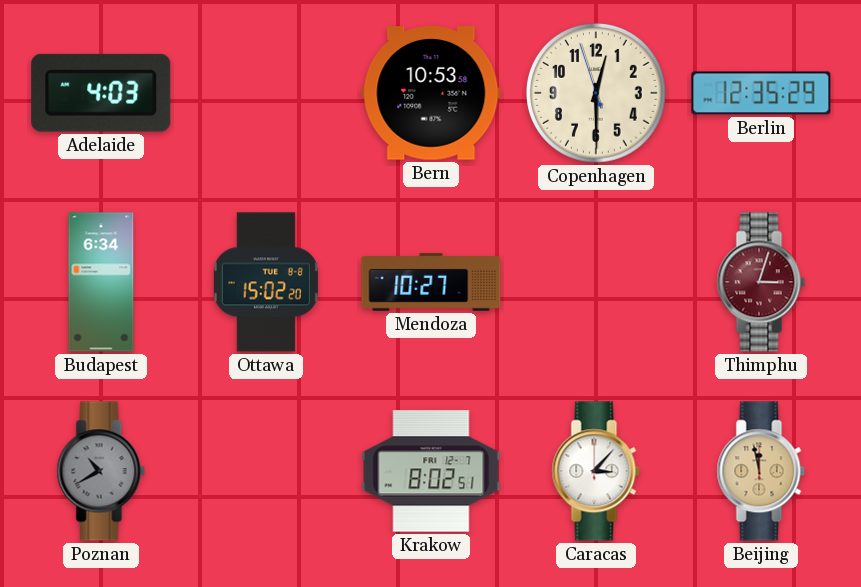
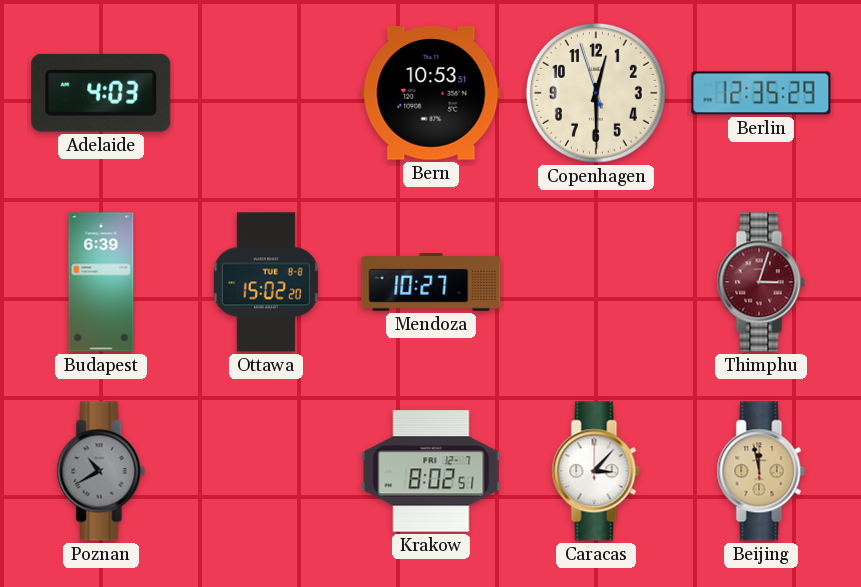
Bern: 10:53:58 -> 10:53:51 (431, 93)
Budapest: 6:34 -> 6:39 (101, 282)
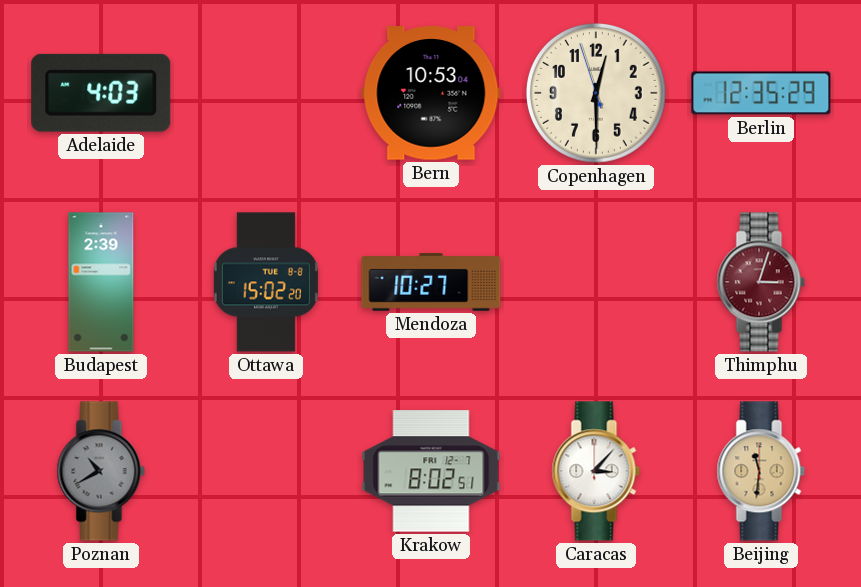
Bern: 10:53:51 -> 10:53:04 (431, 93)
Budapest: 6:39 -> 2:39 (101, 282)
Beijing: 11:58 -> 11:31 (761, 471)
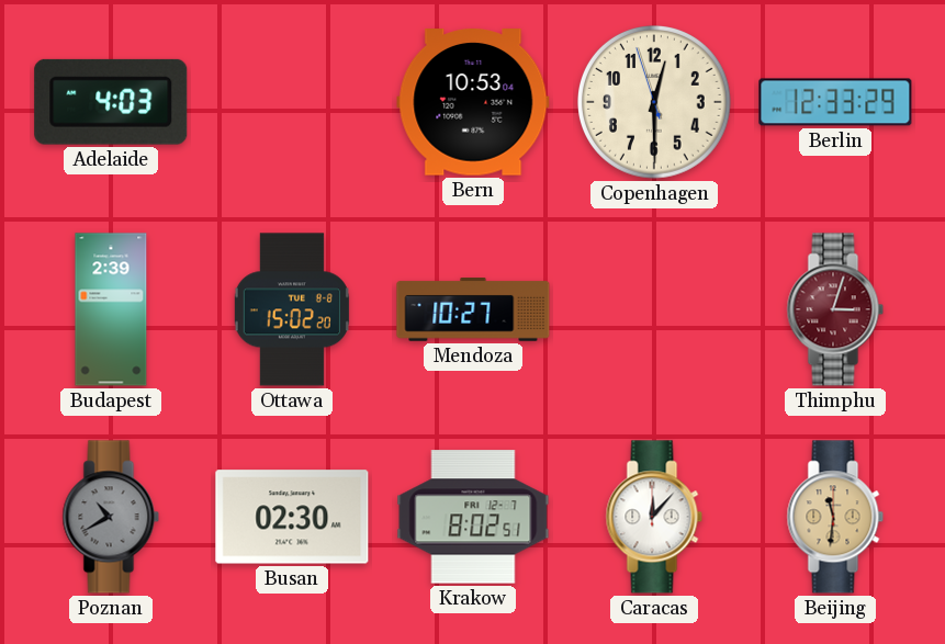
Berlin: 12:35 -> 12:33 (835, 102)
Busan: none -> 02:30 (292, 517)
Caracas: 3:07 -> 12:07 (654, 517)
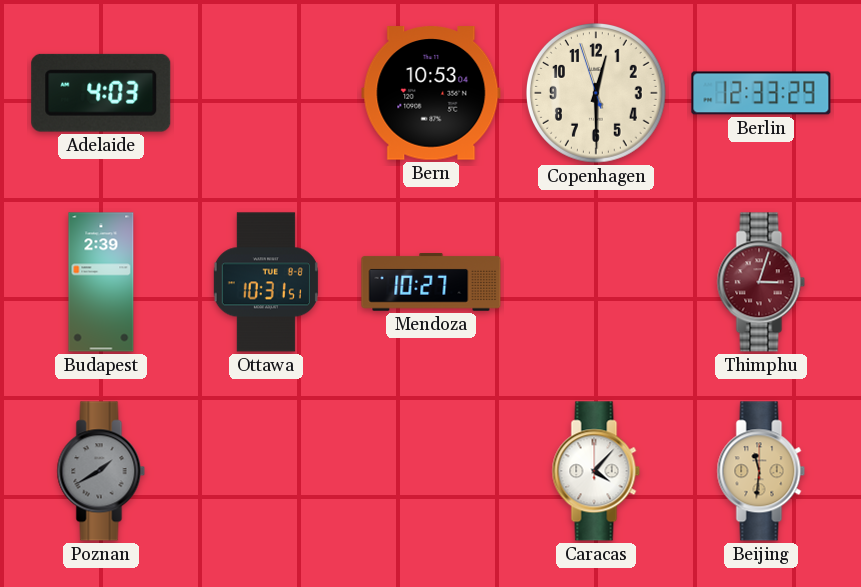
Ottawa: 15:02 -> 10:31 (266, 282)
Poznan: 10:40 -> 1:40 (101, 471)
Busan: 02:30 -> none (292, 517)
Krakow: 8:02 -> none (473, 517)
Caracas: 12:07 -> 4:07 (596, 471)
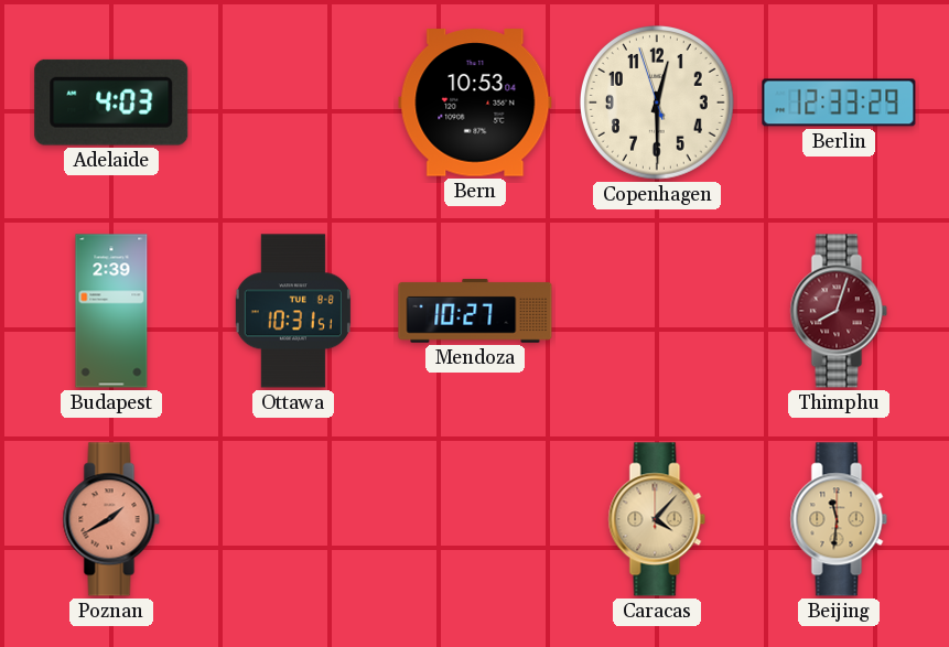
Thimphu: 3:03 -> 8:03 (839, 311)
Poznan dial: grey -> salmon (111, 519)
Caracas dial: white -> champagne (657, 519)
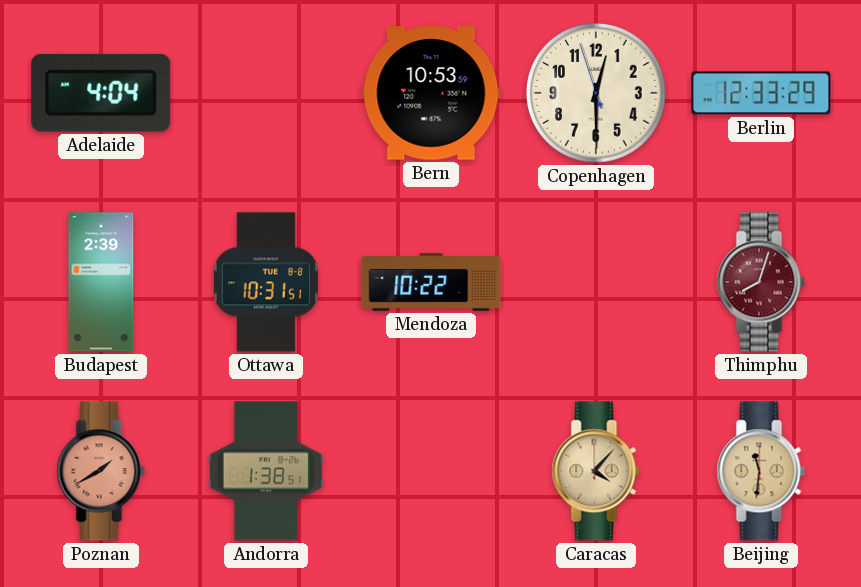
Adelaide: 4:03 -> 4:04 (101, 93)
Bern: 10:53:04 -> 10:53:59 (431, 93)
Mendoza: 10:27 -> 10:22 (431, 283)
Andorra: none -> 1:38 (266, 471)
